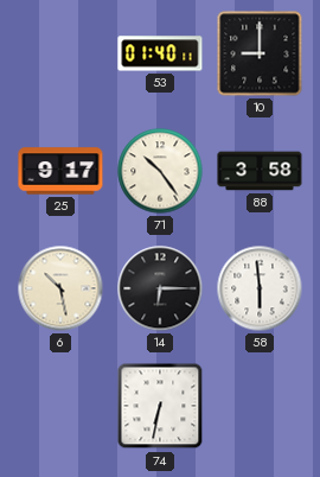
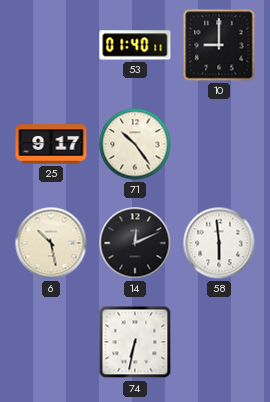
88: 3:58 -> none (260, 171)
14: 6:15 -> 12:11 (135, 243)
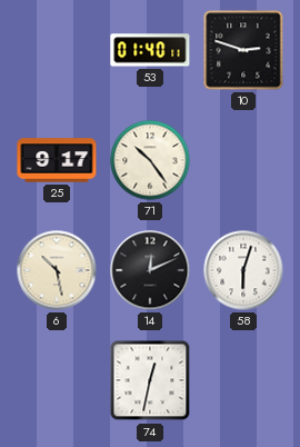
10: 9:00 -> 2:48 (243, 50)
58: 5:59 -> 6:03 (243, 270)
74: 6:32 -> 12:32 (150, 380)
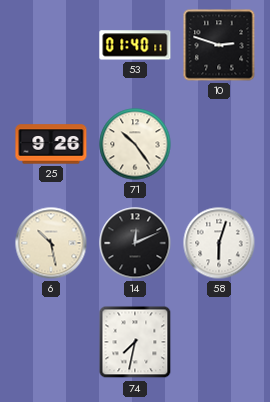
25: 9:17 -> 9:26 (51, 144)
74: 12:32 -> 7:32 (135, 342)
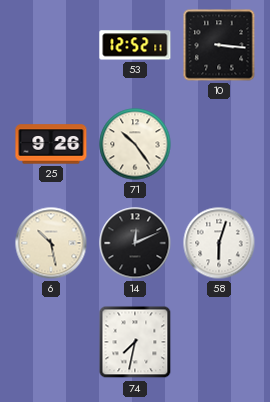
53: 01:40 -> 12:52 (135, 45)
10: 2:48 -> 3:16 (219, 45)
